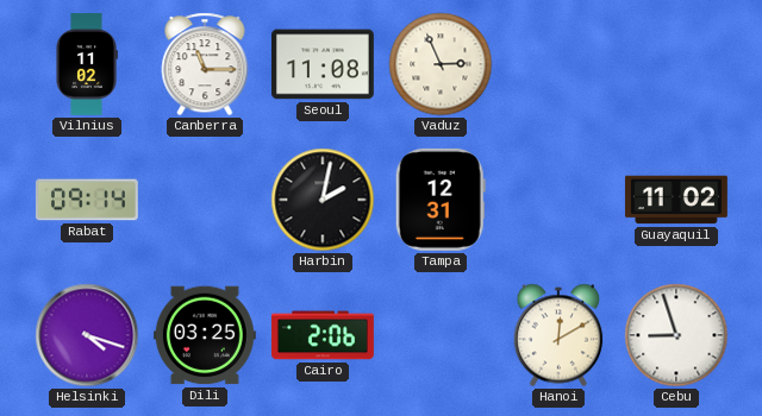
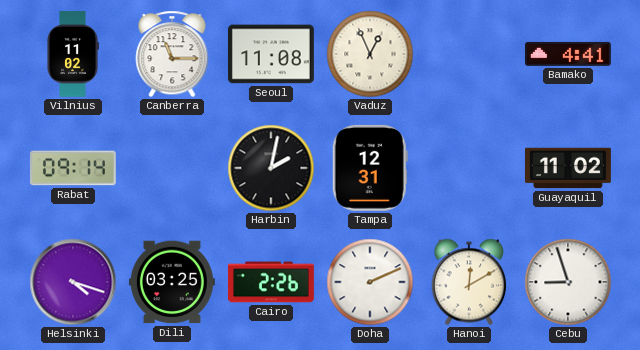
Vaduz: 2:56 -> 12:56 (370, 54)
Bamako: none -> 4:41 (568, 54)
Cairo: 2:06 -> 2:26 (271, 282)
Doha: none -> 2:11 (370, 282)
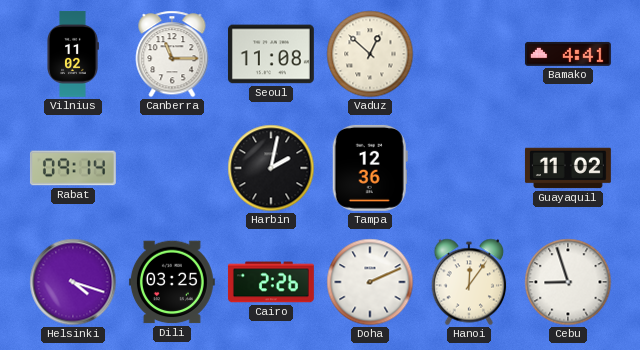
Vaduz: 12:56 -> 12:52 (370, 54)
Tampa: 12:31 -> 12:36 (370, 168)
Hanoi: 12:10 -> 12:06 (469, 282)
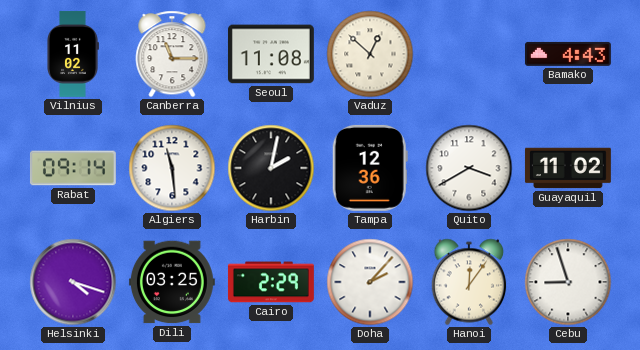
Bamako: 4:41 -> 4:43 (568, 54)
Algiers: none -> 11:29 (172, 168)
Quito: none -> 3:40 (469, 168)
Cairo: 2:26 -> 2:29 (271, 282)
Doha: 2:11 -> 2:07 (370, 282)
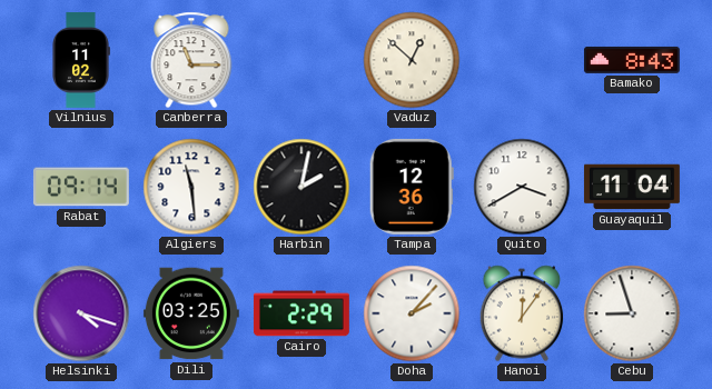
Seoul: 11:08 -> none (271, 54)
Bamako: 4:43 -> 8:43 (632, 60)
Guayaquil: 11:02 -> 11:04 (632, 187)
